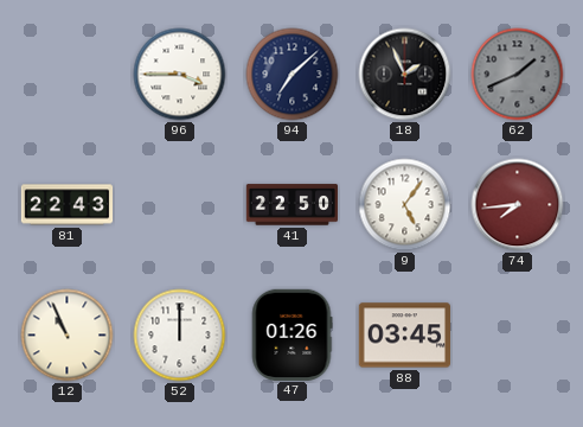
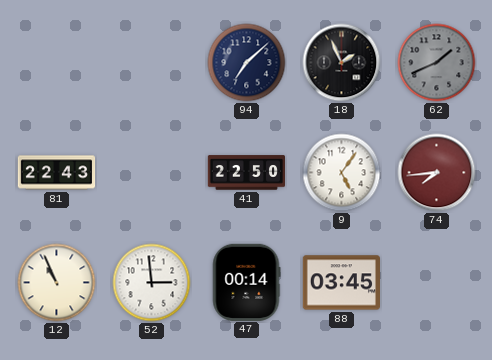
96: 3:45 -> none (180, 75)
52: 12:00 -> 2:59 (152, 283)
47: 01:26 -> 00:14 (246, 282)
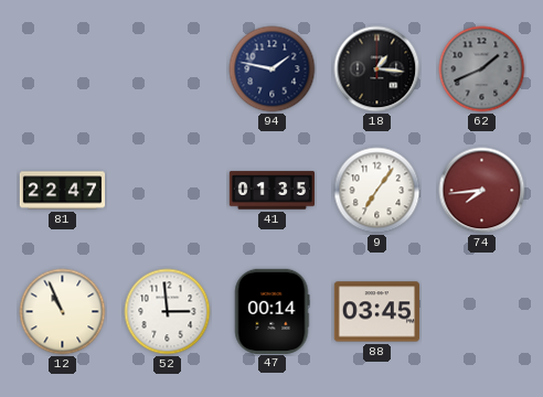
94: 7:08 -> 1:47 (273, 69)
18: 1:56 -> 1:16 (377, 69)
81: 22:43 -> 22:47 (63, 191)
41: 22:50 -> 01:35 (271, 191)
9: 5:06 -> 7:06 (377, 191)
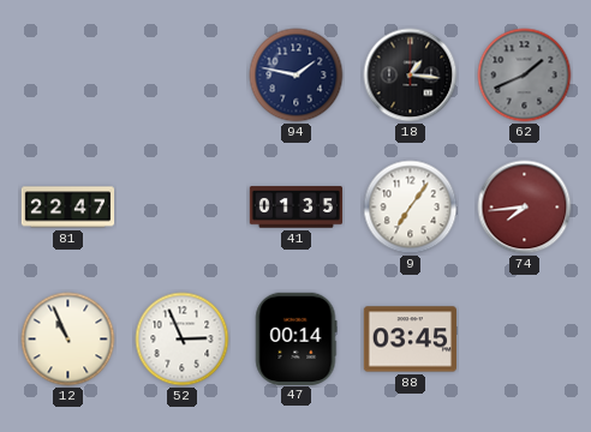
52: 2:59 -> 2:56 (183, 340)
